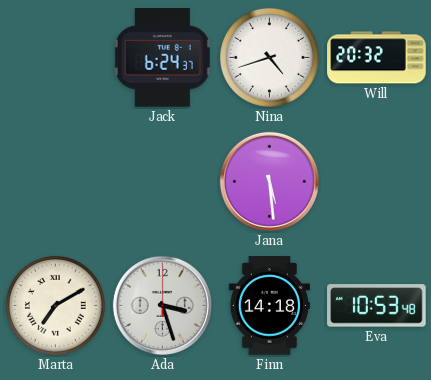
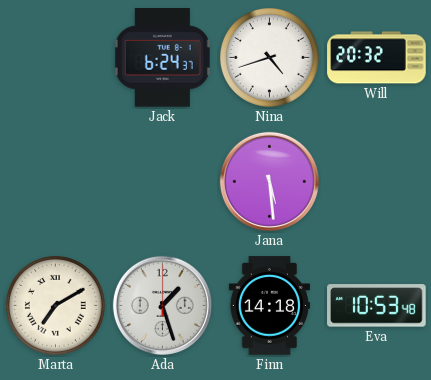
Ada: 3:27 -> 1:27 (162, 305)
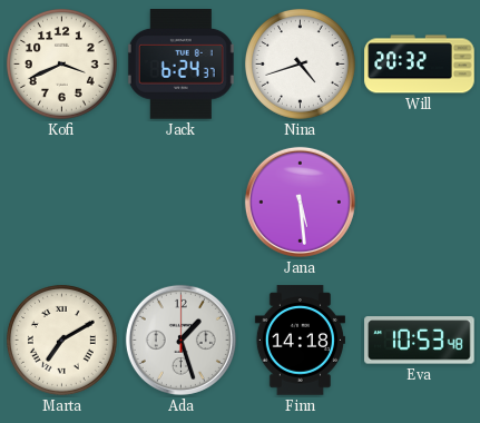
Kofi: none -> 3:41 (61, 63)
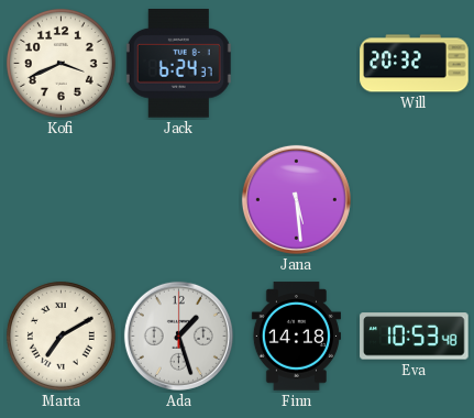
Nina: 4:42 -> none (300, 63)
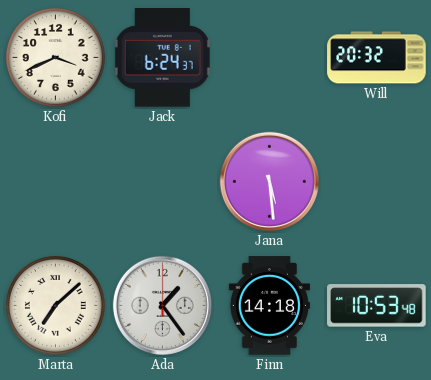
Marta: 7:10 -> 7:08 (55, 305)
Ada: 1:27 -> 1:24 (162, 305)
